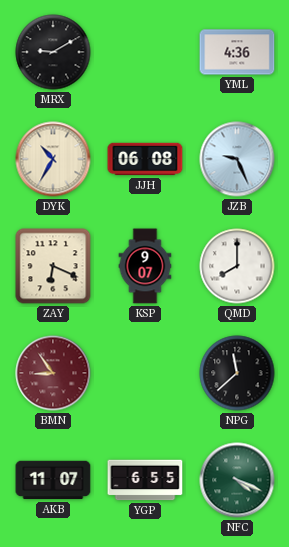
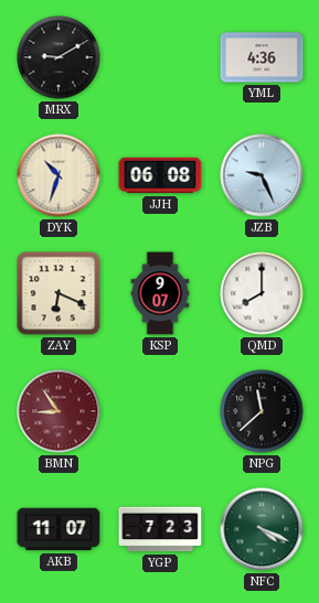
DYK: 10:35 -> 10:33 (59, 175)
YGP: 6:55 -> 7:23 (160, 529)
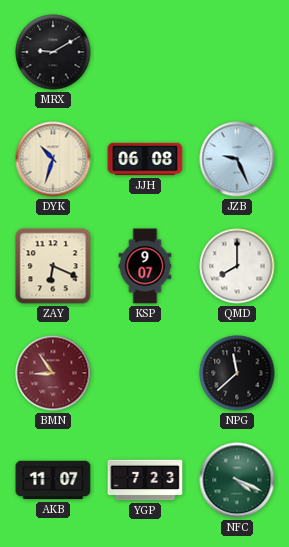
YML: 4:36 -> none (262, 57)
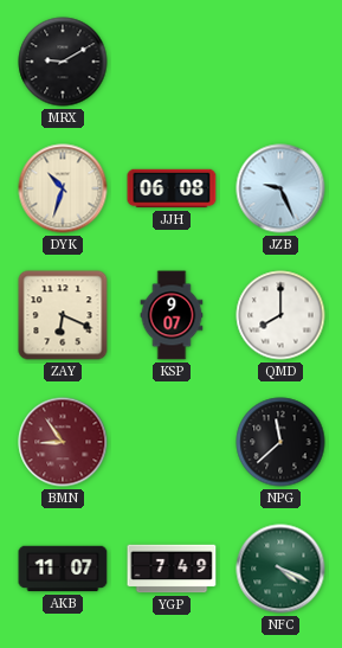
YGP: 7:23 -> 7:49 (172, 569)
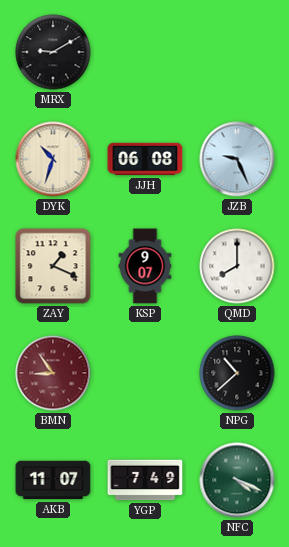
ZAY: 6:19 -> 1:19 (53, 266)
NPG: 11:38 -> 10:38 (237, 373)
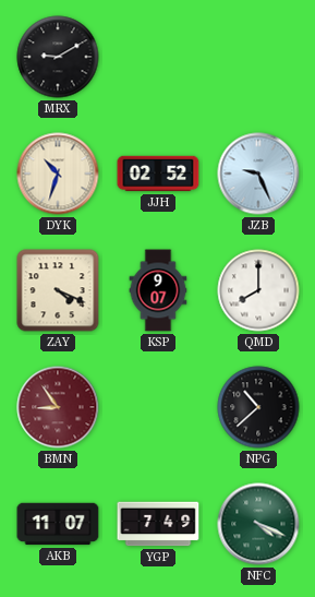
JJH: 06:08 -> 02:52 (158, 174)
ZAY: 1:19 -> 4:19 (58, 290)
